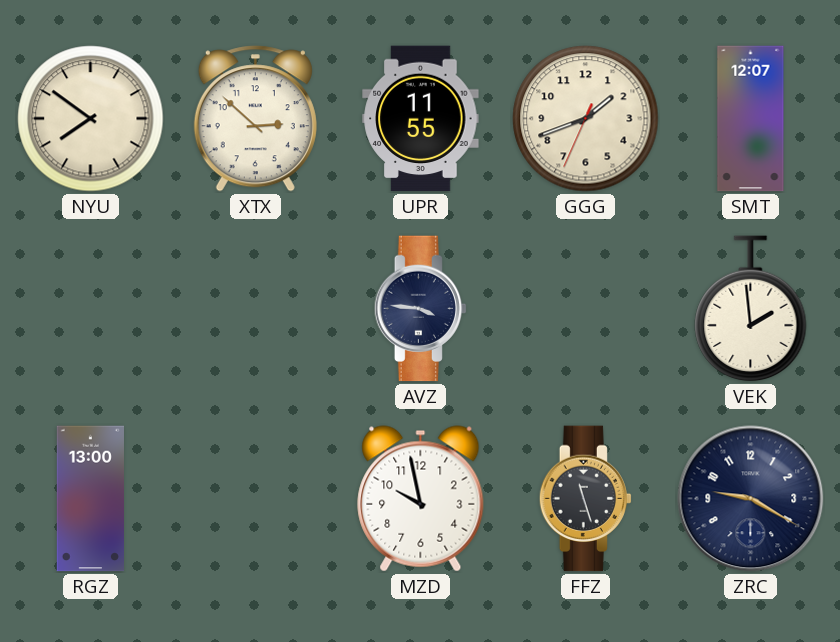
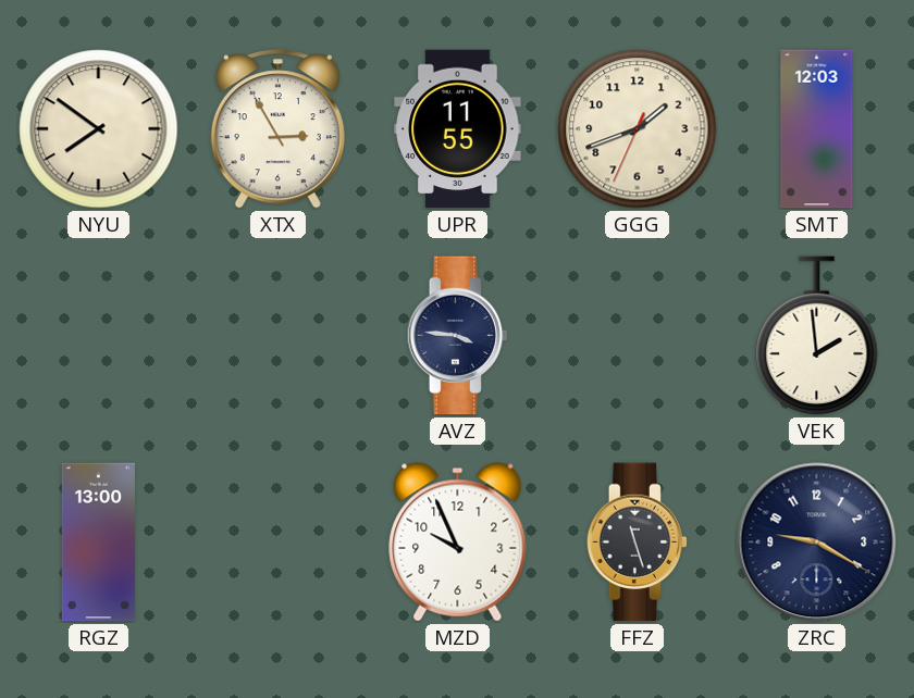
XTX: 2:52 -> 2:55 (277, 129)
SMT: 12:07 -> 12:03 (817, 129)
MZD: 9:58 -> 9:56 (458, 543)
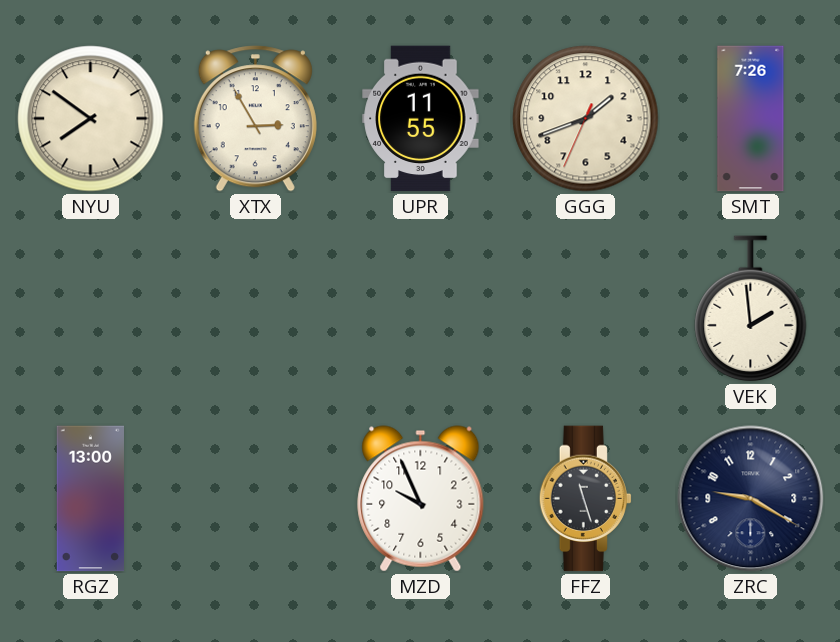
SMT: 12:03 -> 7:26 (751, 119)
AVZ: 3:46 -> none (457, 336)
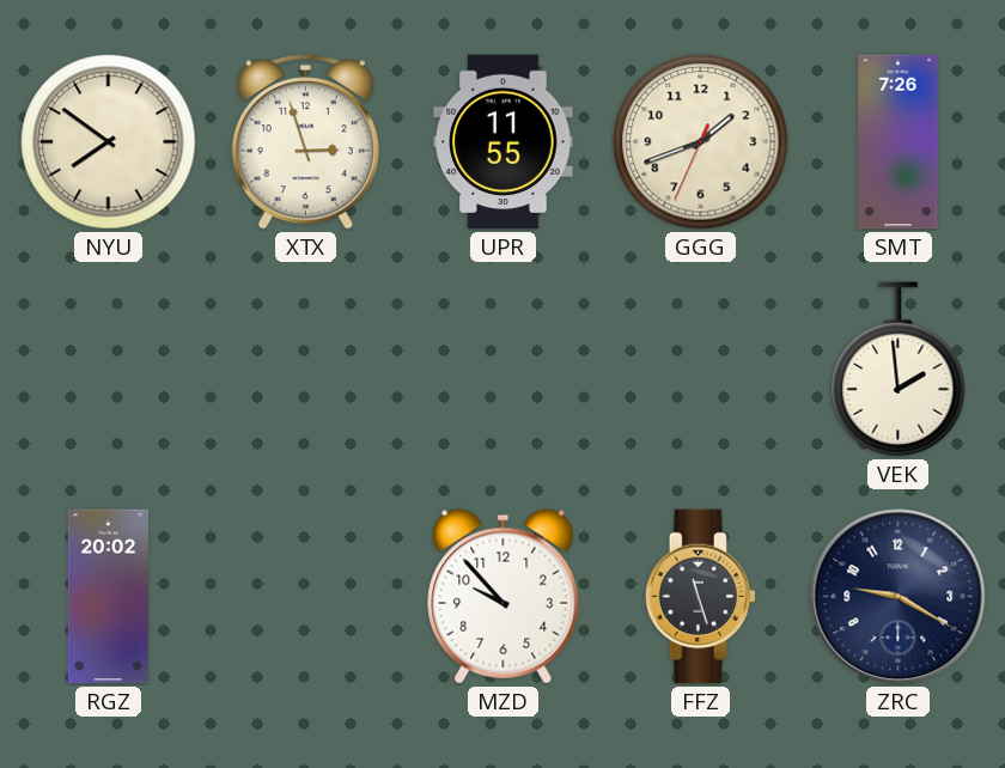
XTX: 2:55 -> 2:57 (305, 142)
RGZ: 13:00 -> 20:02 (108, 597)
MZD: 9:56 -> 9:53 (504, 597)
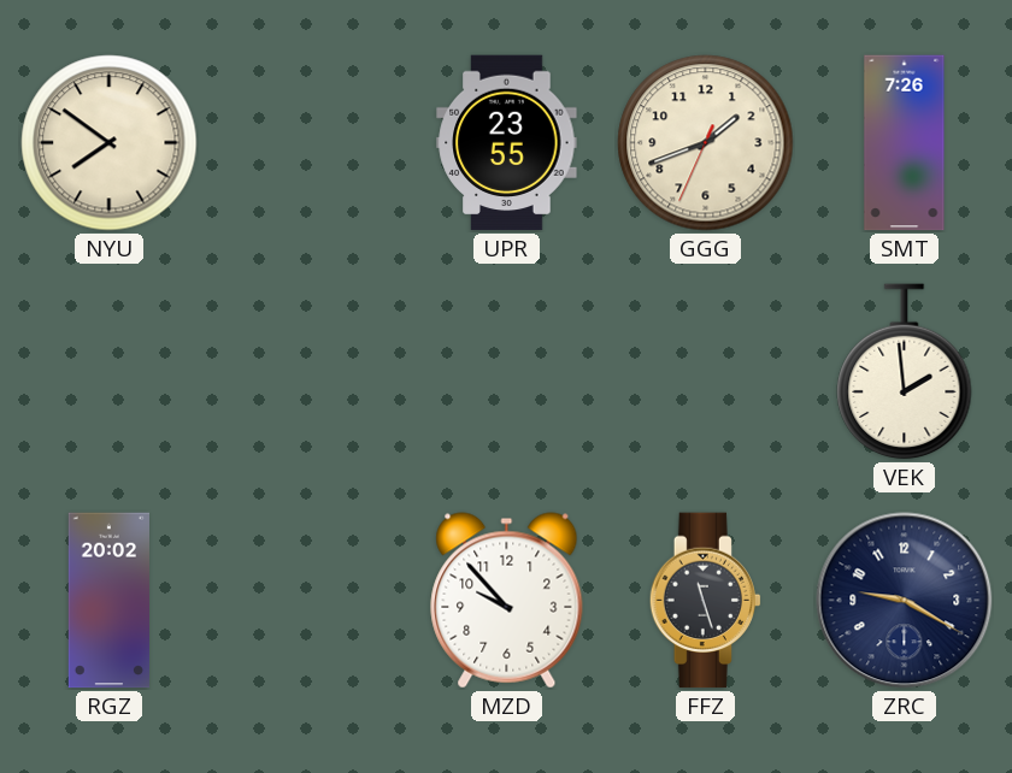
XTX: 2:57 -> none (305, 142)
UPR: 11:55 -> 23:55 (507, 143)
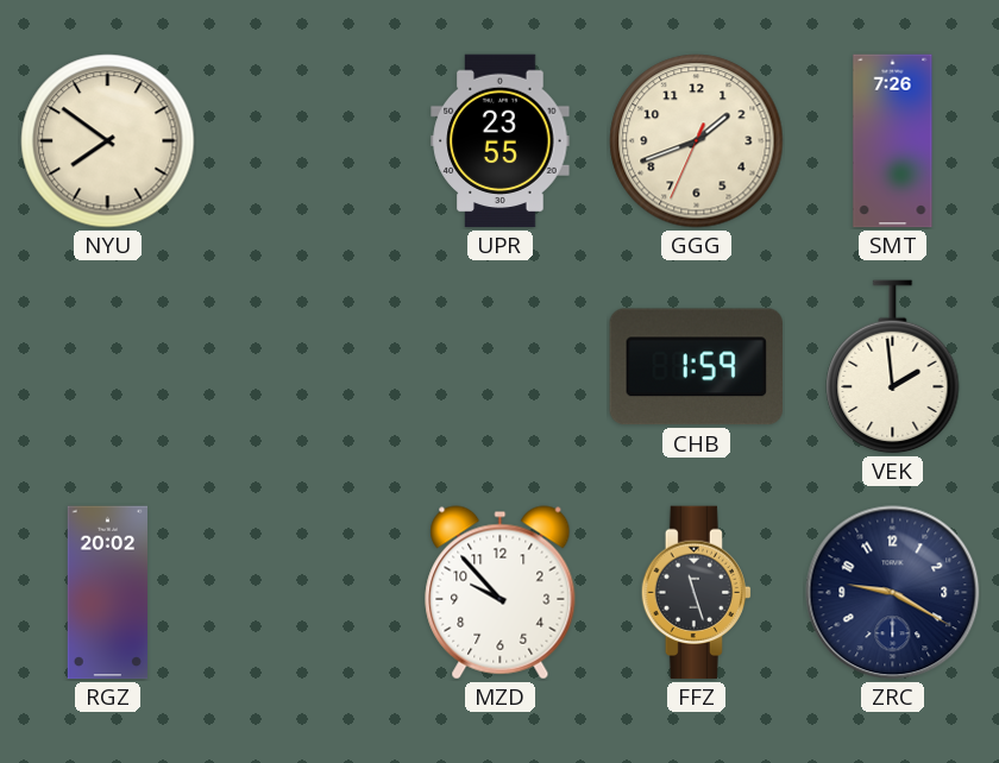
CHB: none -> 1:59 (696, 367)
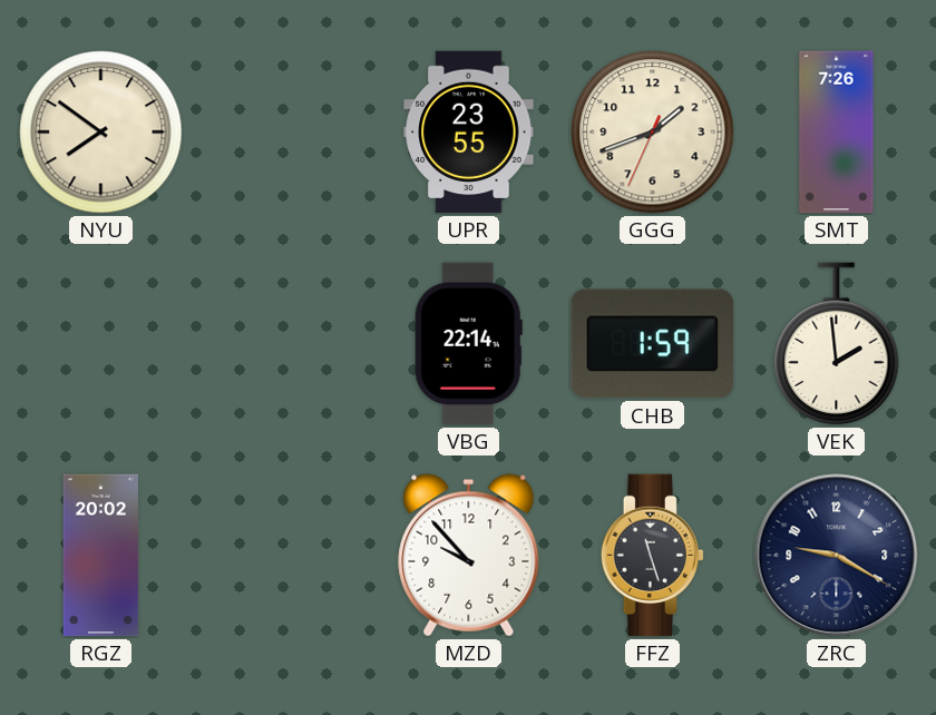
VBG: none -> 22:14 (468, 344)
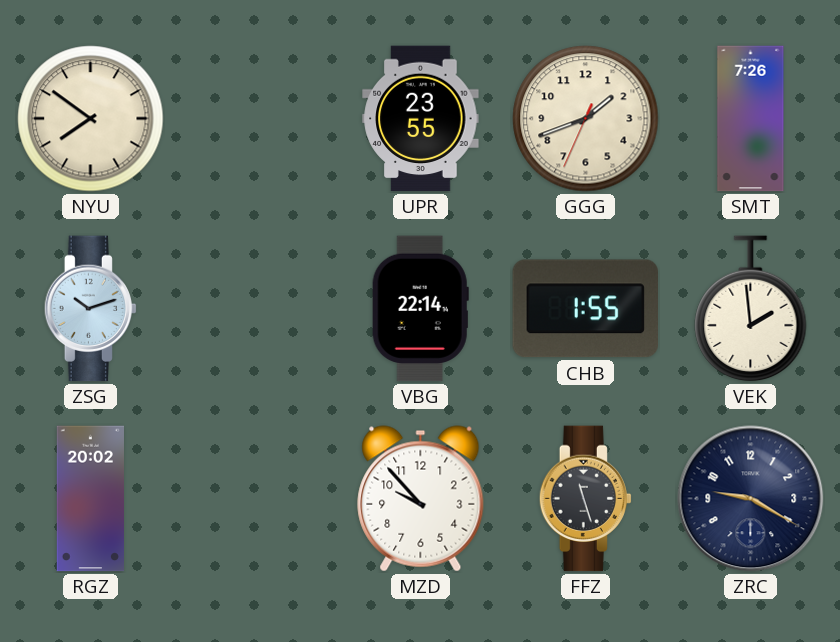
ZSG: none -> 10:12 (90, 309)
CHB: 1:59 -> 1:55 (585, 309)
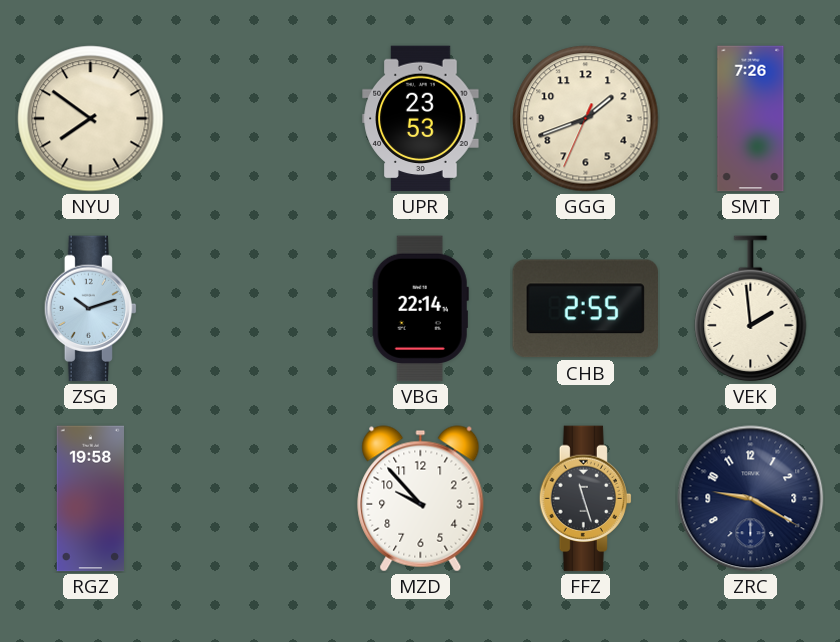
UPR: 23:55 -> 23:53 (421, 119)
CHB: 1:55 -> 2:55 (585, 309)
RGZ: 20:02 -> 19:58 (90, 499)
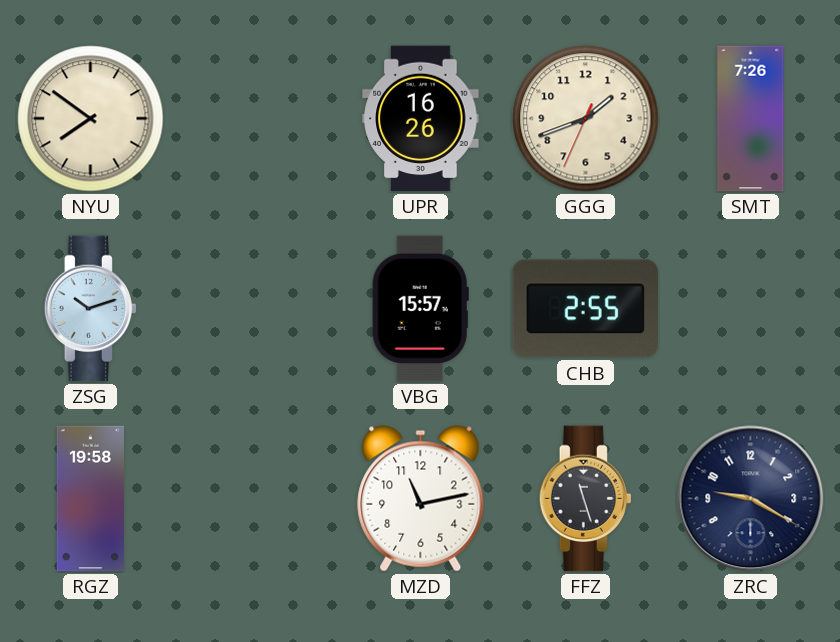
UPR: 23:53 -> 16:26 (421, 119)
VBG: 22:14 -> 15:57 (420, 309)
VEK: 1:59 -> none (751, 309)
MZD: 9:53 -> 11:13 (421, 499)
